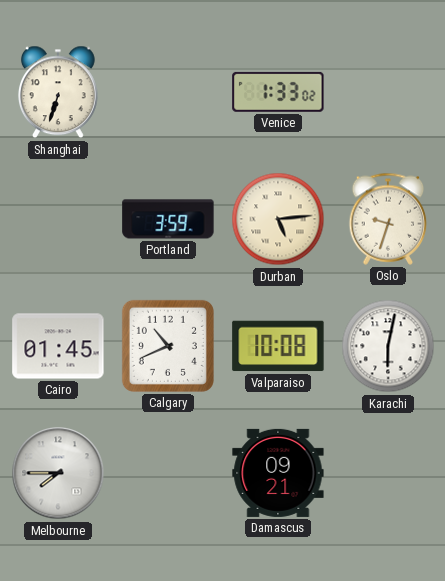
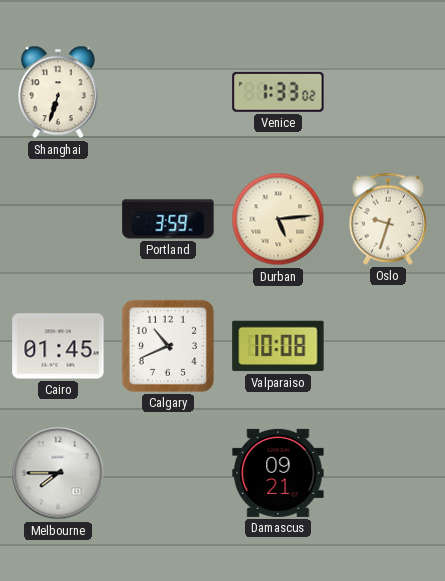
Karachi: 6:02 -> none (388, 346)
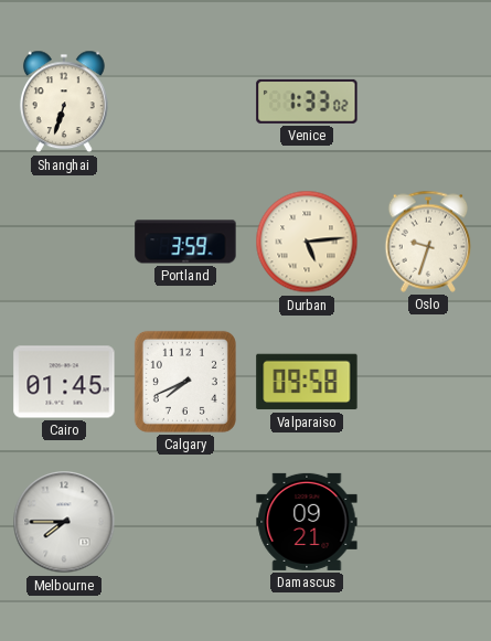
Calgary: 10:41 -> 7:41 (185, 382)
Valparaiso: 10:08 -> 09:58 (307, 382)
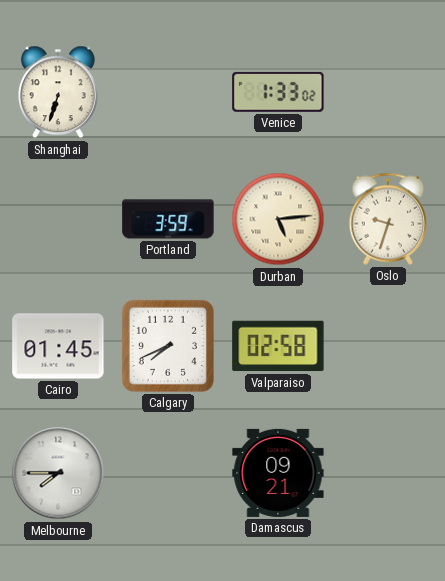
Valparaiso: 09:58 -> 02:58 (278, 346)
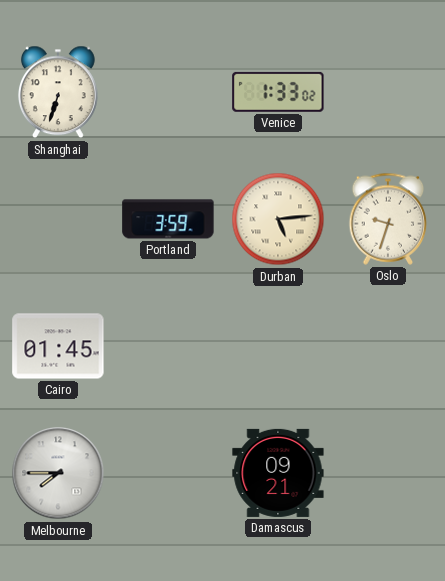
Calgary: 7:41 -> none (168, 346)
Valparaiso: 02:58 -> none (278, 346)
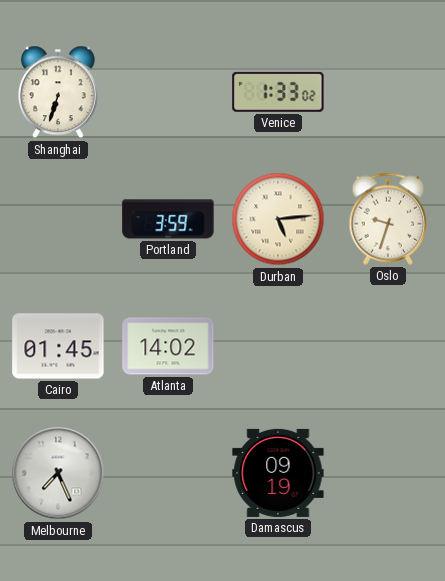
Atlanta: none -> 14:02 (168, 346)
Melbourne: 7:45 -> 7:26 (58, 473)
Damascus: 09:21 -> 09:19 (278, 473)
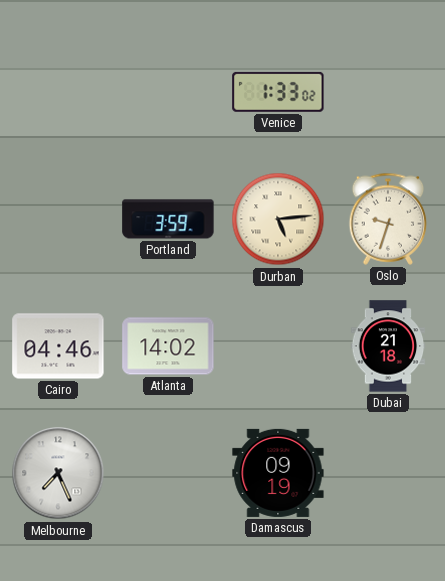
Shanghai: 6:33 -> none (58, 92)
Cairo: 01:45 -> 04:46 (58, 346)
Dubai: none -> 21:18 (388, 346)
